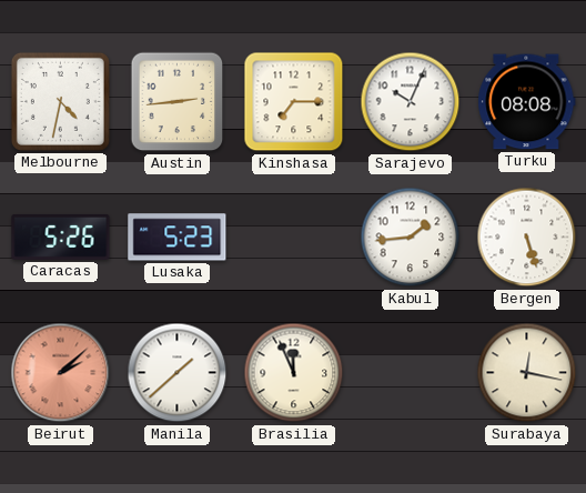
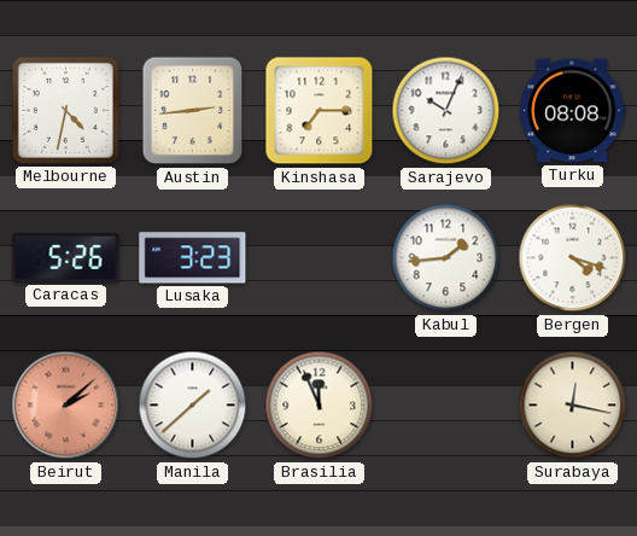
Lusaka: 5:23 -> 3:23 (193, 258)
Bergen: 5:27 -> 4:18 (573, 258)
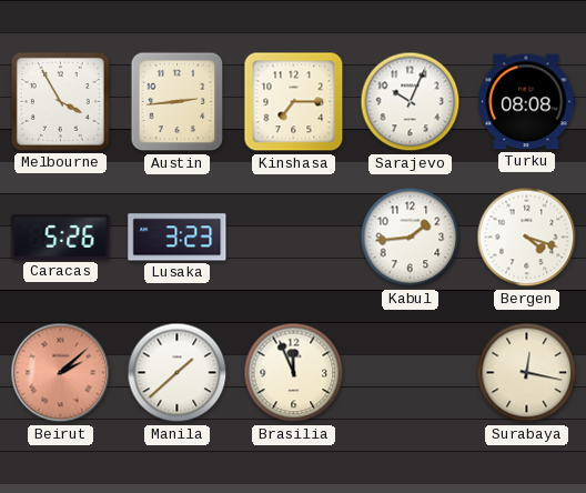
Melbourne: 4:32 -> 3:55 (60, 101)
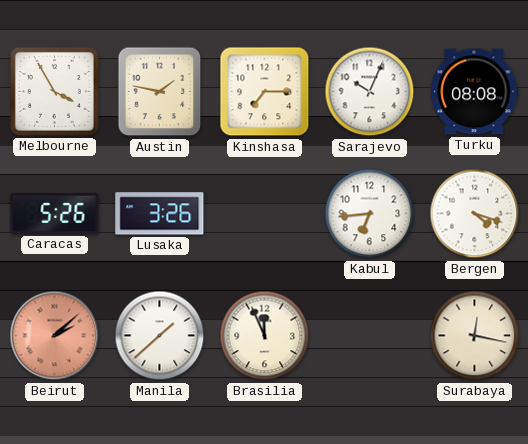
Austin: 2:44 -> 1:47 (160, 92)
Lusaka: 3:23 -> 3:26 (160, 214)
Kabul: 1:44 -> 6:44 (370, 214)
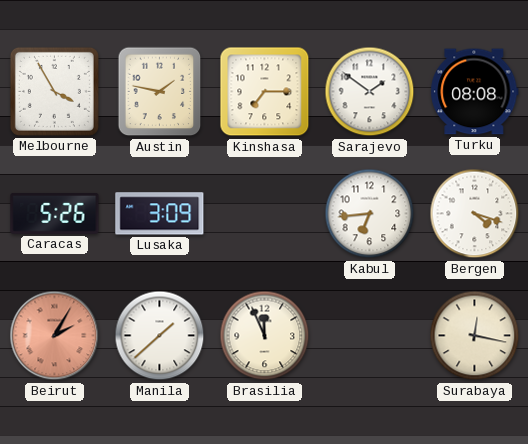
Sarajevo: 10:04 -> 1:51 (370, 92)
Lusaka: 3:26 -> 3:09 (160, 214)
Beirut: 2:08 -> 2:05 (55, 336)
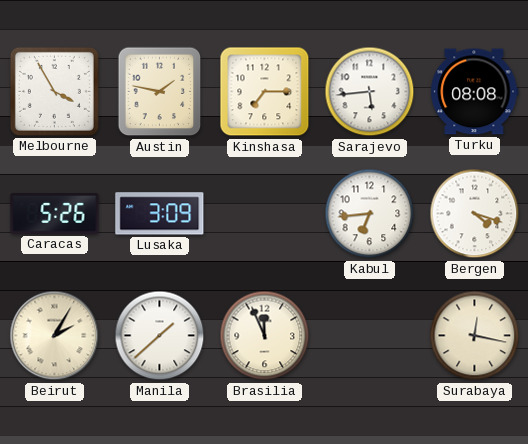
Sarajevo: 1:51 -> 5:44 (370, 92)
Beirut dial: salmon -> cream (55, 336)
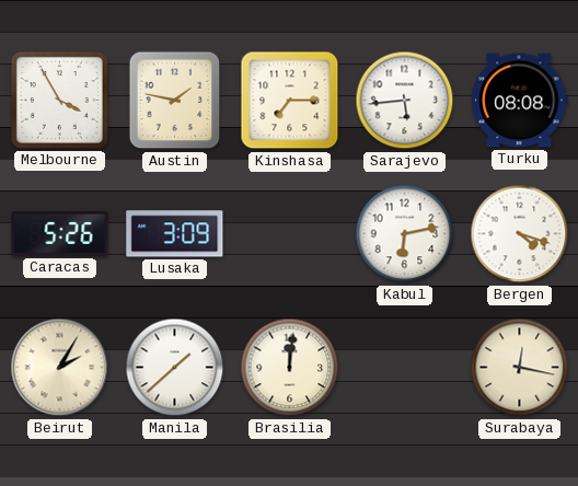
Kabul: 6:44 -> 6:13 (405, 234)
Brasilia: 11:56 -> 12:01 (290, 368)
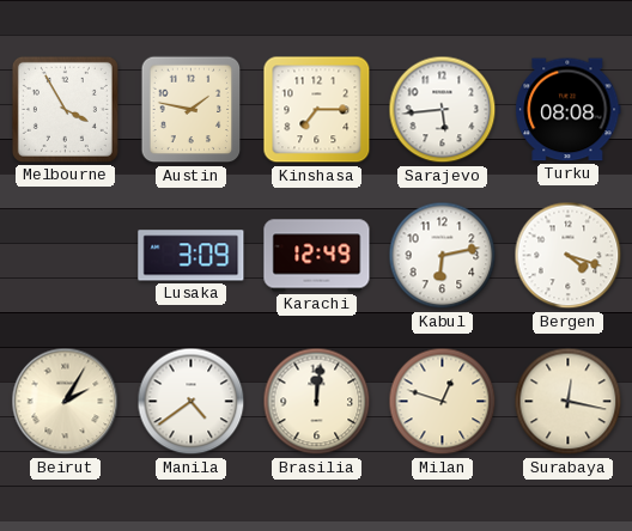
Caracas: 5:26 -> none (60, 233)
Karachi: none -> 12:49 (317, 256)
Manila: 1:38 -> 4:39 (192, 402)
Milan: none -> 12:48 (443, 402)
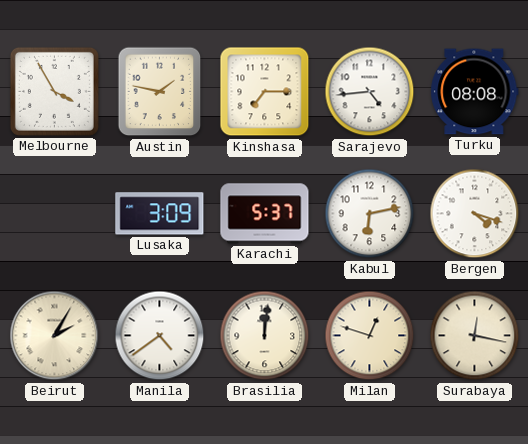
Sarajevo: 5:44 -> 4:44 (370, 92)
Karachi: 12:49 -> 5:37 (265, 214)
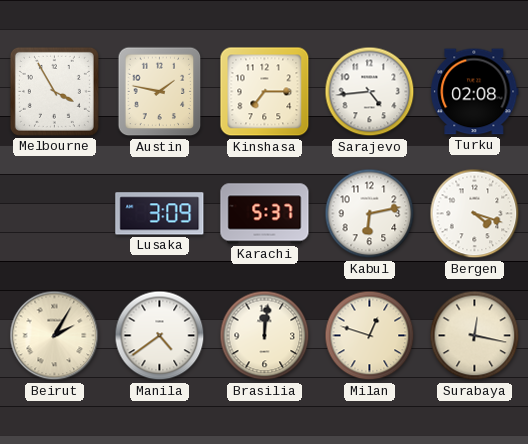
Turku: 08:08 -> 02:08 (475, 92)
